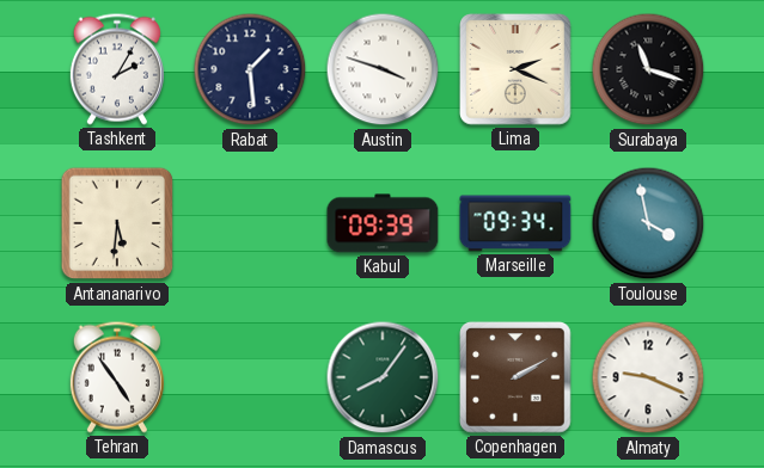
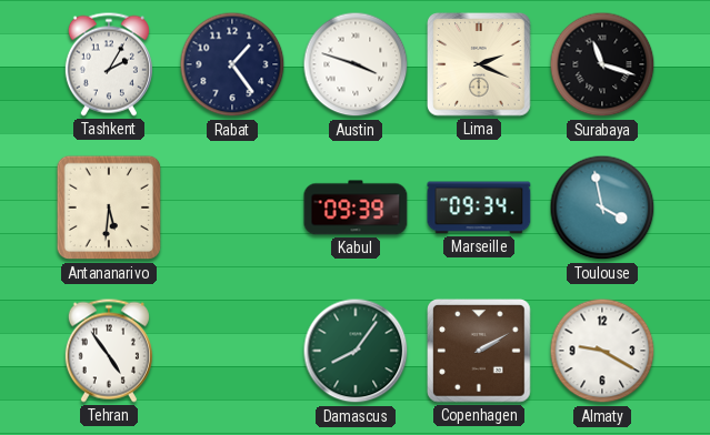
Rabat: 1:29 -> 1:24 (232, 64)
Almaty: 9:19 -> 9:20 (602, 351)
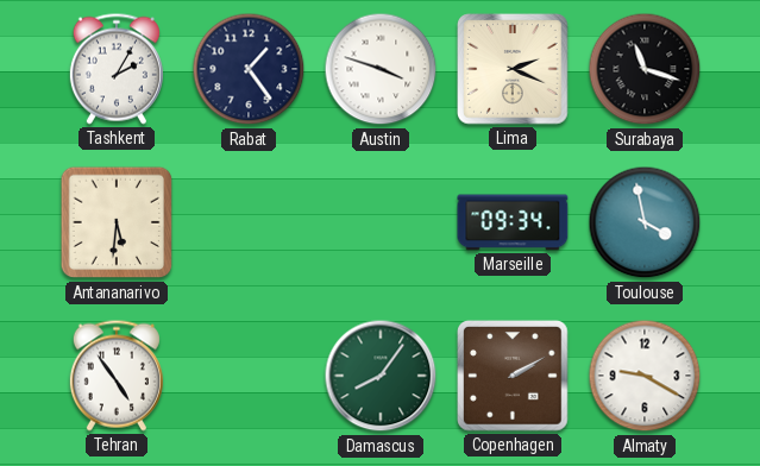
Kabul: 09:39 -> none (356, 208)
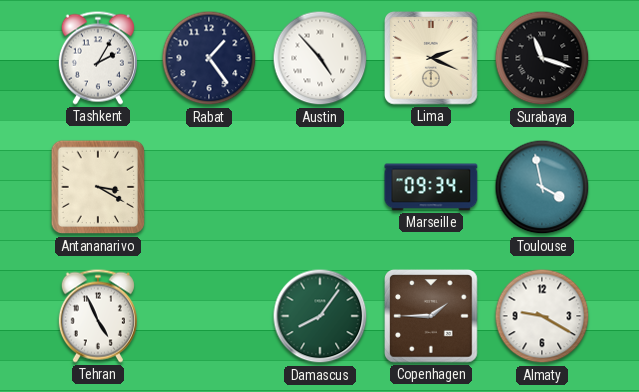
Austin: 3:48 -> 4:53 (320, 58)
Antananarivo: 5:31 -> 3:20 (98, 187)
Tehran: 4:54 -> 4:56 (98, 316)
Copenhagen: 2:10 -> 1:45 (431, 316)
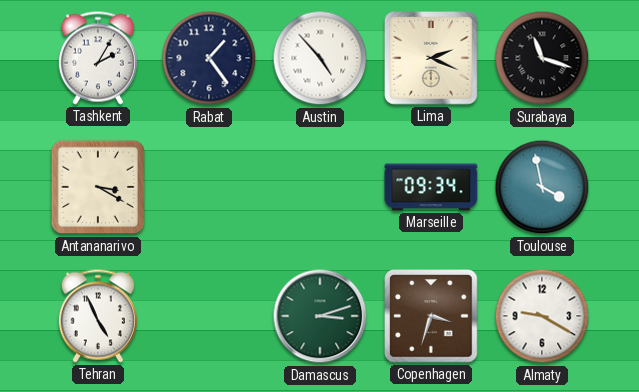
Damascus: 8:06 -> 3:12 (320, 316)
Copenhagen: 1:45 -> 3:33 (431, 316)
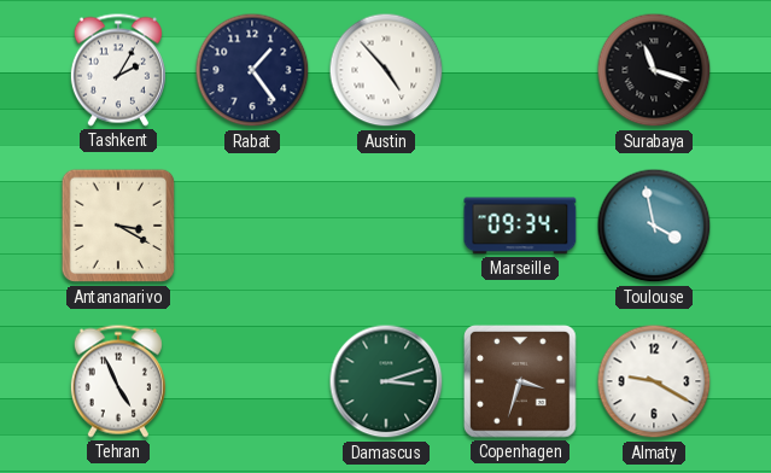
Lima: 2:19 -> none (431, 58)
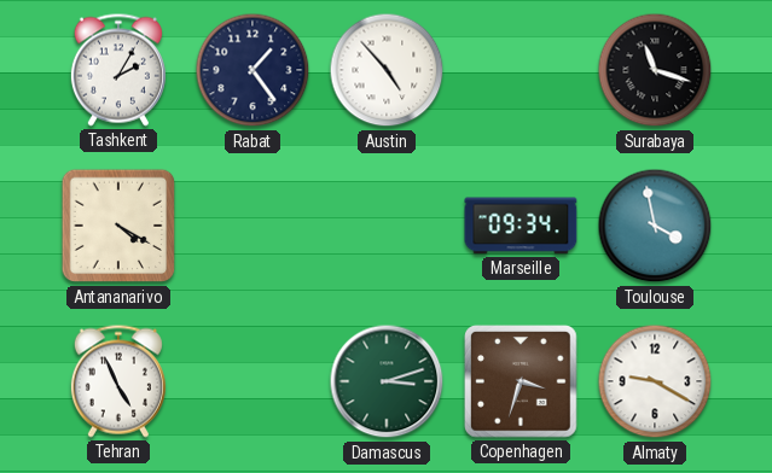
Antananarivo: 3:20 -> 4:20 (118, 226)
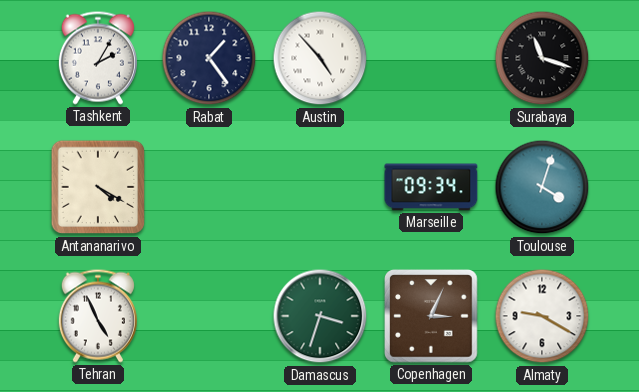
Toulouse: 3:58 -> 4:03 (542, 187)
Damascus: 3:12 -> 3:33 (320, 316)
Copenhagen: 3:33 -> 3:04 (431, 316)
